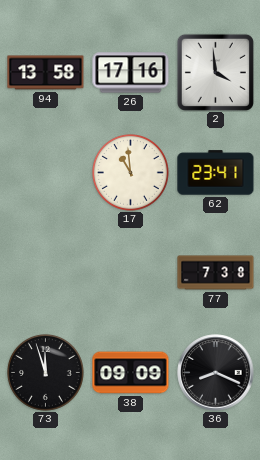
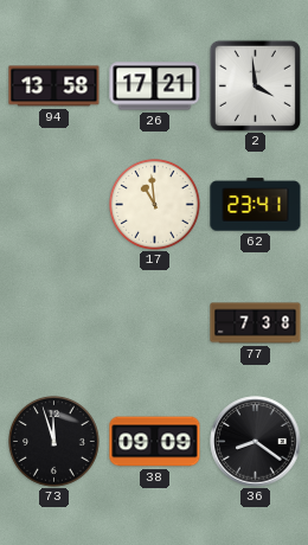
26: 17:16 -> 17:21 (155, 86)
36: 8:19 -> 8:21 (256, 442)
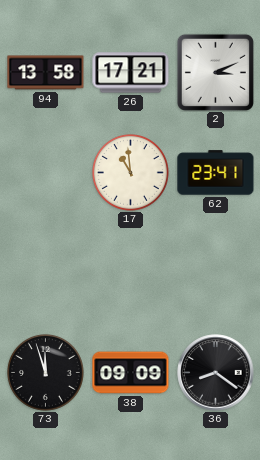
2: 3:59 -> 3:11 (215, 72)
77: 7:38 -> none (256, 323)
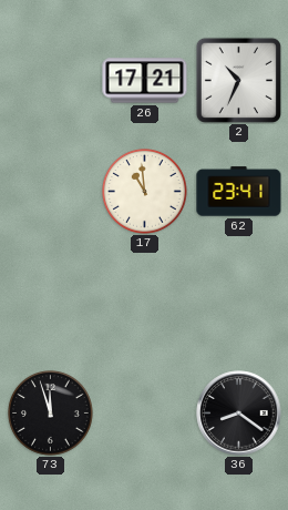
94: 13:58 -> none (46, 73)
2: 3:11 -> 10:34 (238, 80)
38: 09:09 -> none (131, 373)
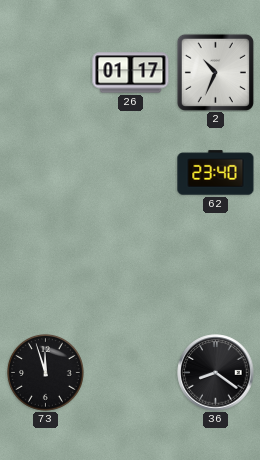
26: 17:21 -> 01:17 (131, 73)
17: 10:59 -> none (145, 192)
62: 23:41 -> 23:40 (216, 173)
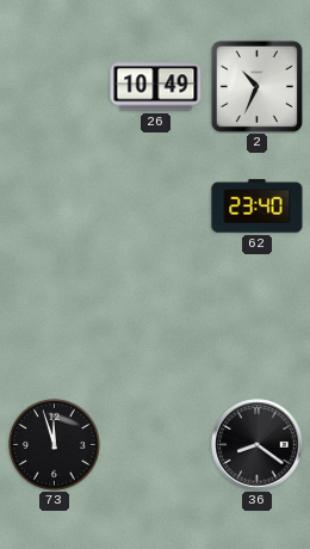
26: 01:17 -> 10:49 (156, 87)
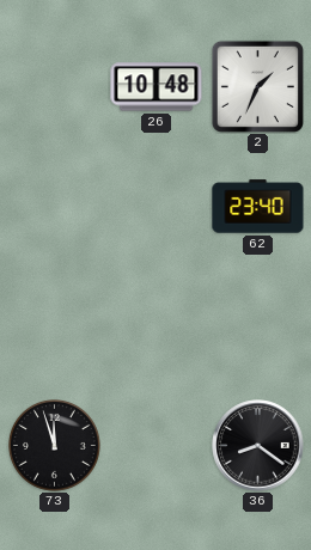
26: 10:49 -> 10:48 (157, 87)
2: 10:34 -> 1:34 (257, 86)
